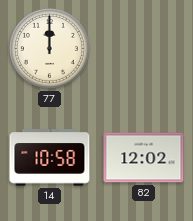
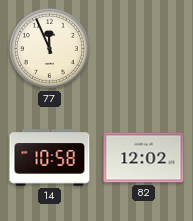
77: 12:00 -> 11:56 (49, 48)
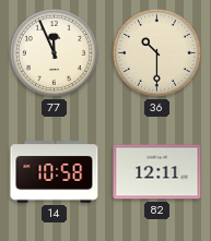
36: none -> 10:30 (156, 52)
82: 12:02 -> 12:11 (157, 172)
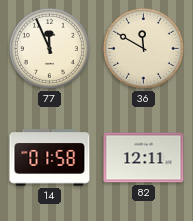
36: 10:30 -> 11:50 (143, 48)
14: 10:58 -> 01:58 (50, 158)
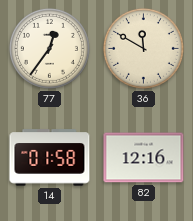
77: 11:56 -> 12:36 (49, 48)
82: 12:11 -> 12:16 (144, 158)
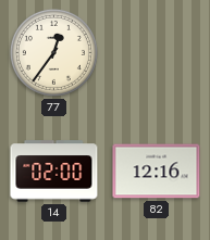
36: 11:50 -> none (143, 48)
14: 01:58 -> 02:00 (54, 172)
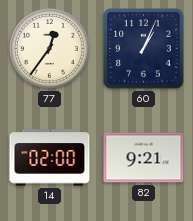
60: none -> 1:04 (144, 49)
82: 12:16 -> 9:21 (144, 158)
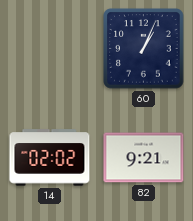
77: 12:36 -> none (49, 48)
14: 02:00 -> 02:02 (50, 158)
